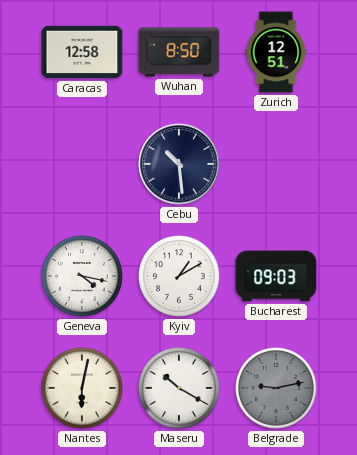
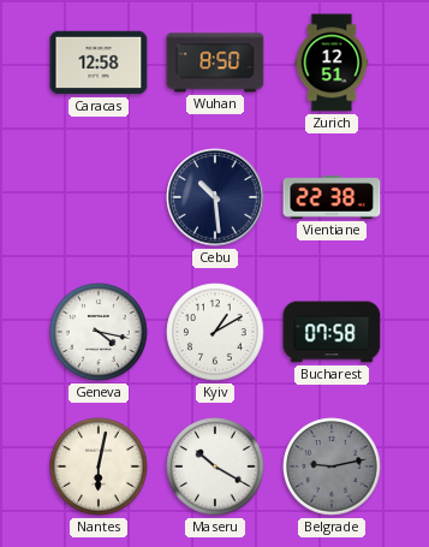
Vientiane: none -> 22:38 (332, 198)
Bucharest: 09:03 -> 07:58 (332, 332)
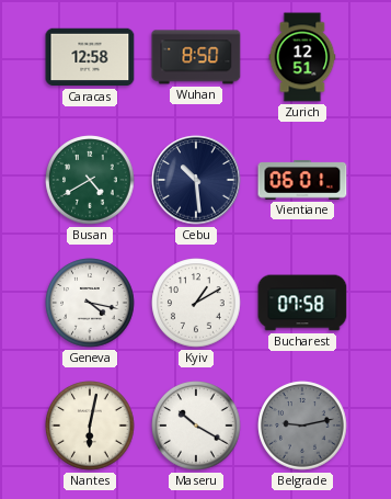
Busan: none -> 4:40 (90, 180)
Vientiane: 22:38 -> 06:01 (302, 181)
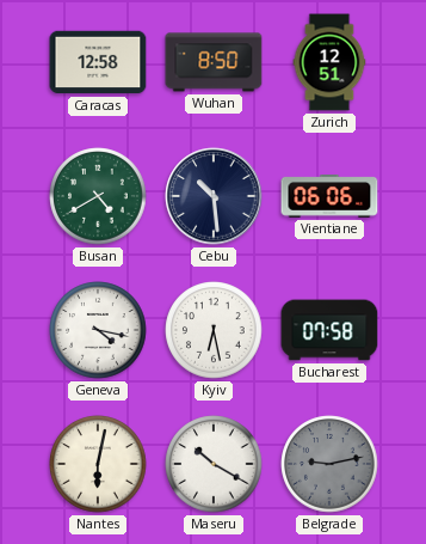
Vientiane: 06:01 -> 06:06 (329, 197)
Kyiv: 1:10 -> 6:28 (214, 330)
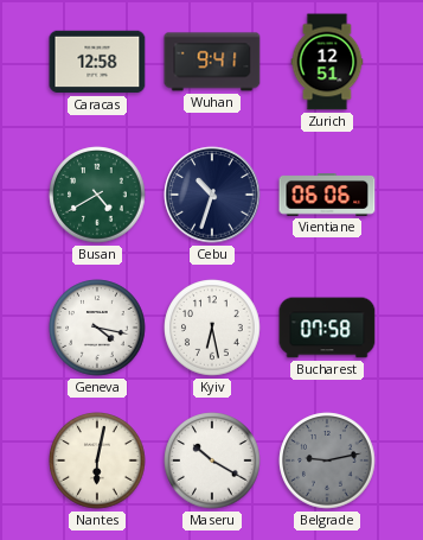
Wuhan: 8:50 -> 9:41 (212, 62)
Cebu: 10:29 -> 10:33 (212, 195)
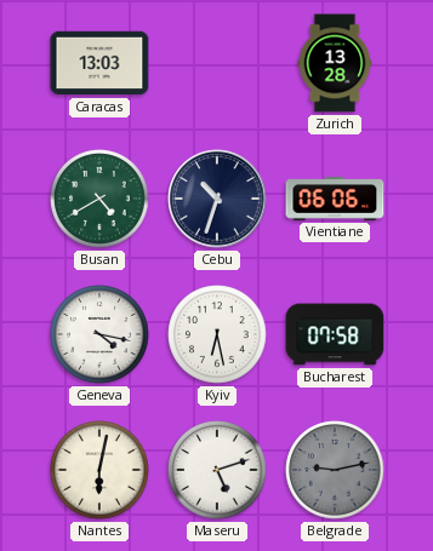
Caracas: 12:58 -> 13:03 (99, 63)
Wuhan: 9:41 -> none (212, 62)
Zurich: 12:51 -> 13:28 (335, 63)
Maseru: 10:20 -> 5:12 (217, 470)
